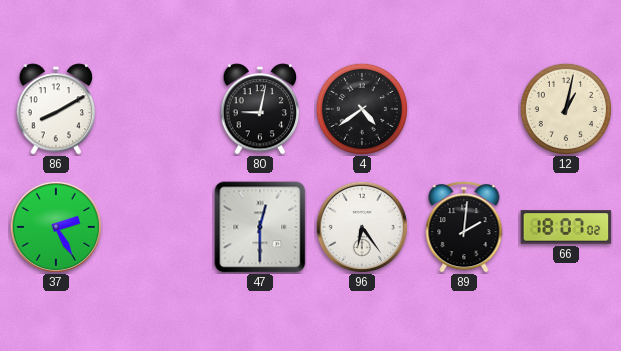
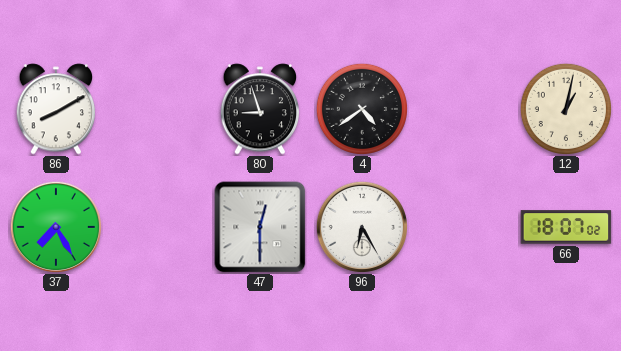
80: 9:02 -> 8:57 (260, 109)
37: 2:25 -> 7:25 (56, 227)
96: 6:24 -> 6:25 (362, 227)
89: 2:01 -> none (464, 227)
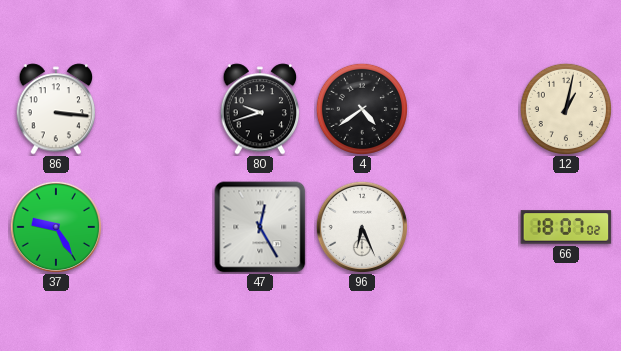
86: 8:10 -> 3:16 (56, 109)
80: 8:57 -> 9:42 (260, 109)
37: 7:25 -> 9:25 (56, 227)
47: 12:30 -> 12:25 (260, 227)
96: 6:25 -> 6:26 (362, 227)
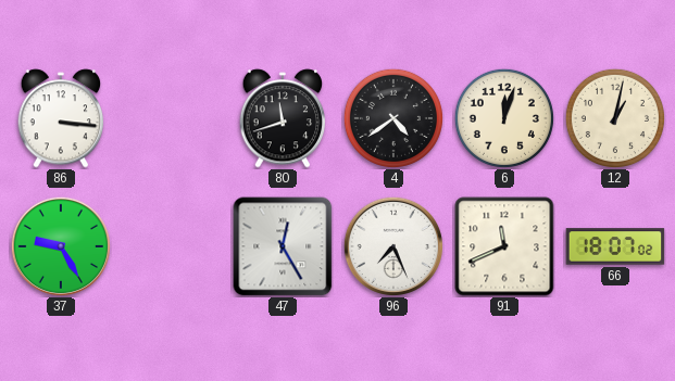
80: 9:42 -> 11:42 (283, 118)
6: none -> 12:03 (504, 118)
96: 6:26 -> 7:26 (393, 246)
91: none -> 11:41 (504, 246)
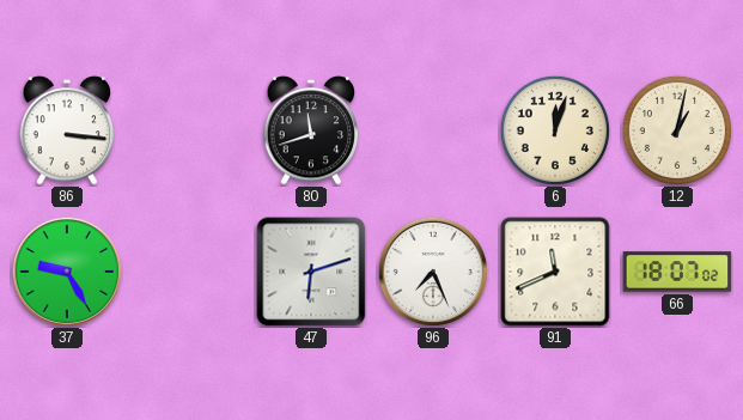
4: 4:39 -> none (393, 118)
47: 12:25 -> 6:12 (311, 272)
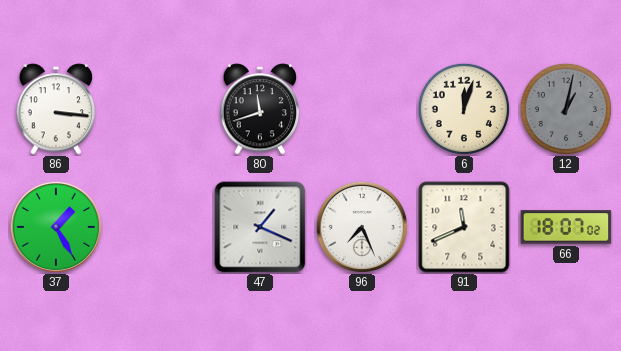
12 dial: cream -> grey (566, 109)
37: 9:25 -> 1:25 (56, 227)
47: 6:12 -> 1:19 (260, 227)
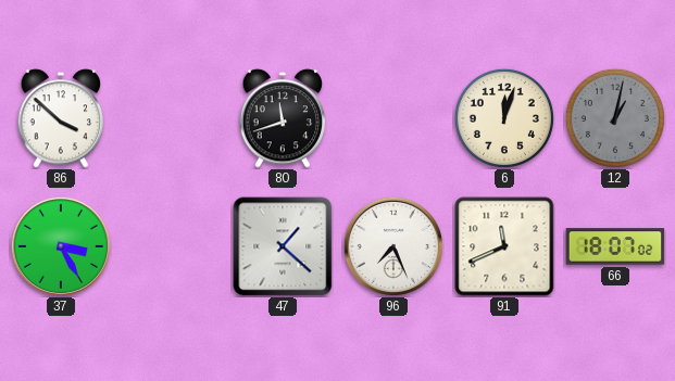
86: 3:16 -> 3:52 (61, 118)
37: 1:25 -> 3:25 (61, 246)
47: 1:19 -> 1:22 (283, 246)
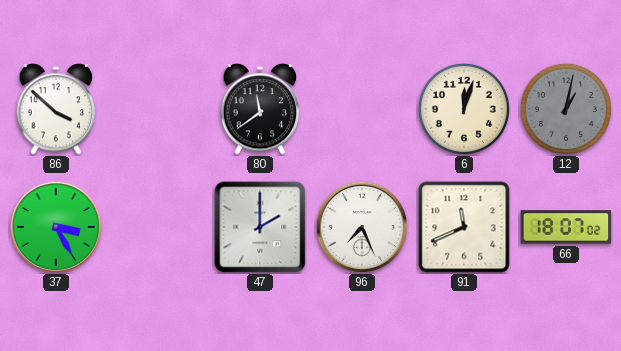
80: 11:42 -> 11:39 (260, 109)
47: 1:22 -> 2:00 (260, 227)
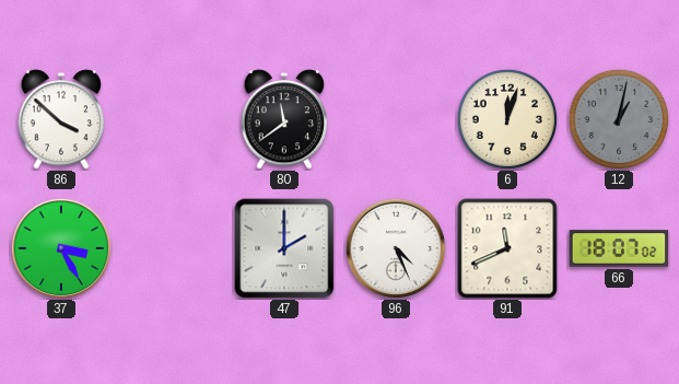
96: 7:26 -> 4:26 (396, 248)
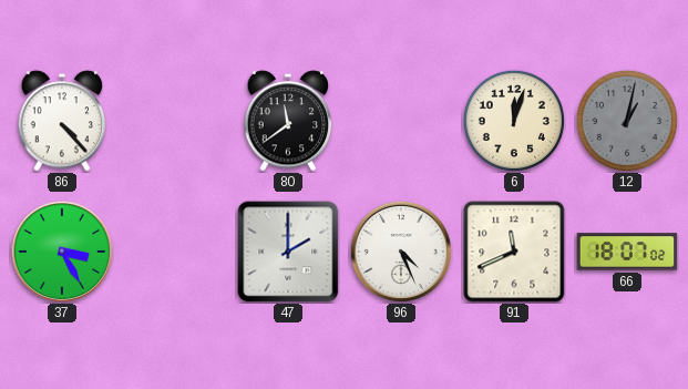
86: 3:52 -> 4:23 (62, 121)
